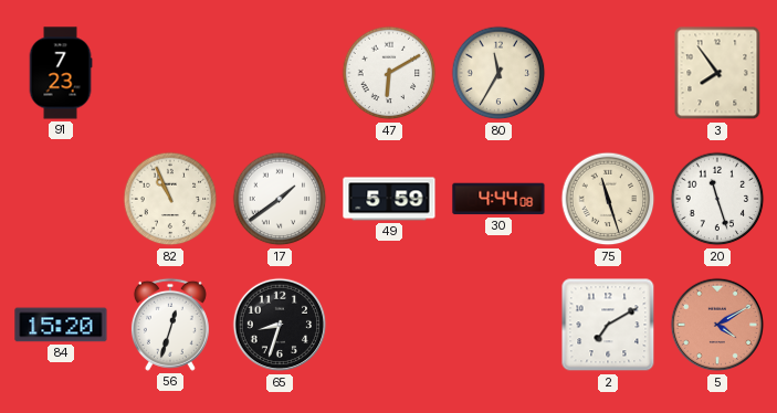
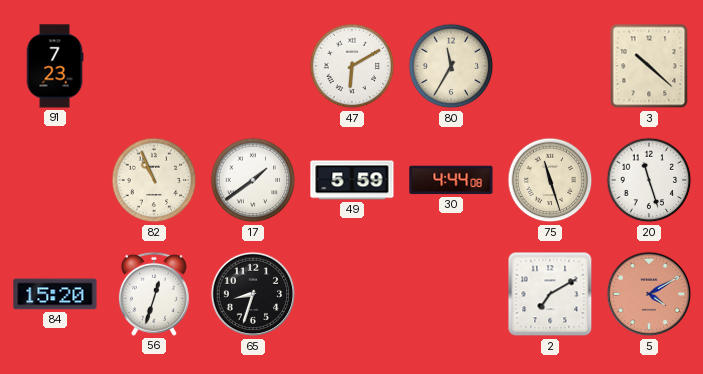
3: 7:54 -> 10:22 (649, 66)
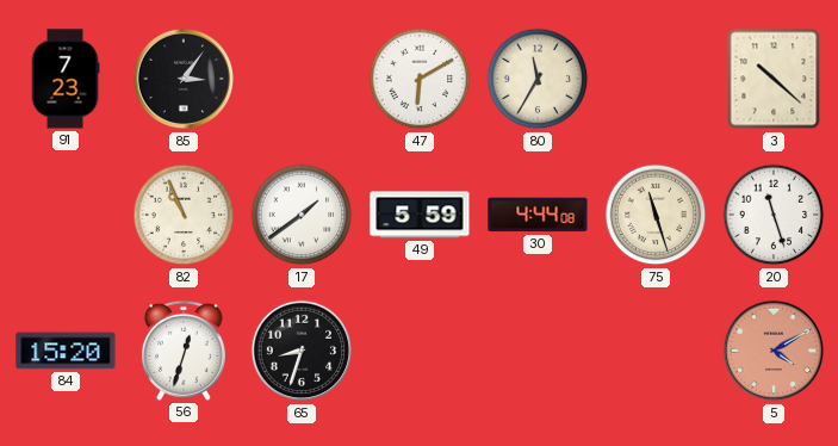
85: none -> 3:06 (184, 79)
2: 7:10 -> none (550, 294)
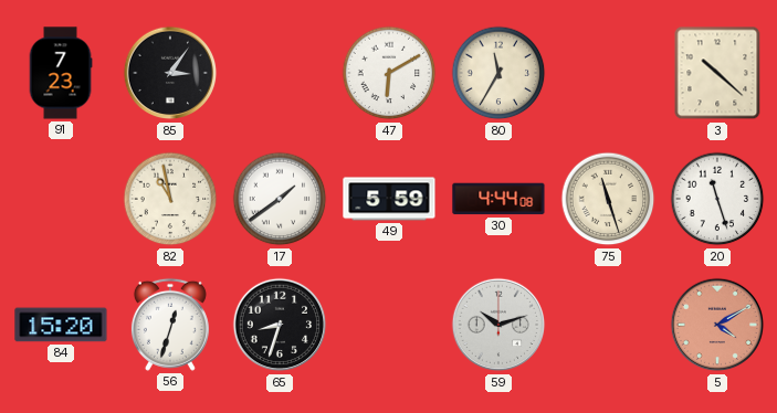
82: 10:56 -> 10:58 (170, 199)
59: none -> 10:12 (498, 325)
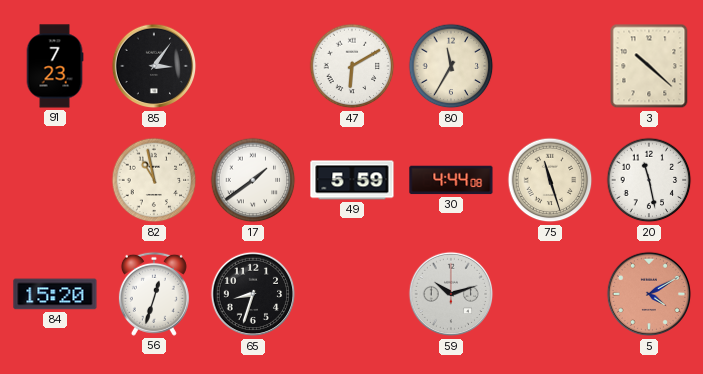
20: 11:27 -> 11:28 (649, 180)
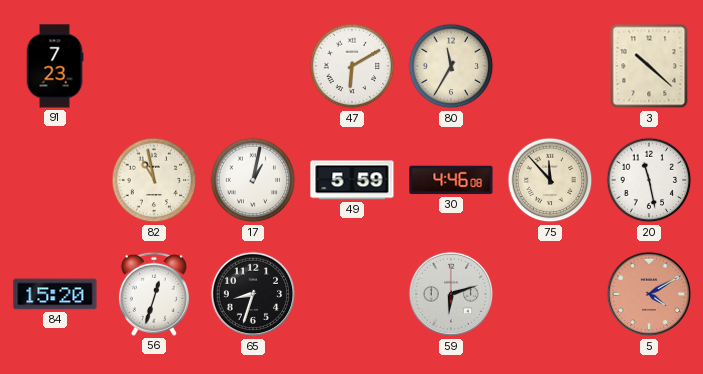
85: 3:06 -> none (154, 66)
17: 1:39 -> 1:02 (253, 180)
30: 4:44 -> 4:46 (451, 180)
75: 11:27 -> 11:53 (550, 180)
59: 10:12 -> 6:12 (451, 294)
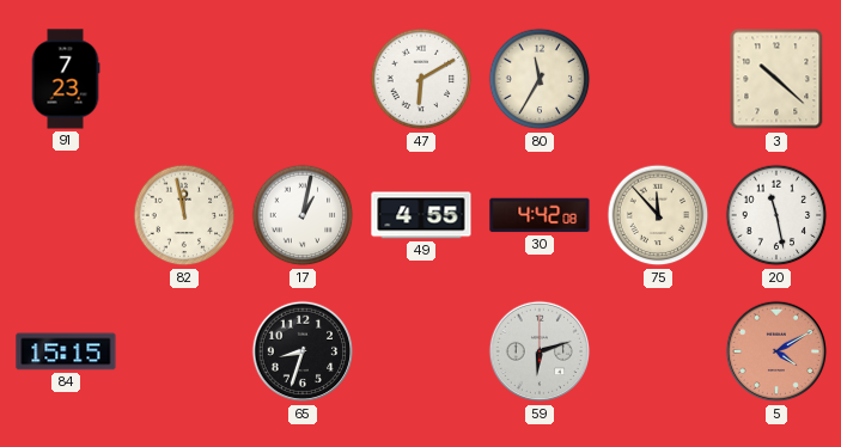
82: 10:58 -> 11:58 (184, 215)
49: 5:59 -> 4:55 (421, 215)
30: 4:46 -> 4:42 (540, 215)
84: 15:20 -> 15:15 (66, 351)
56: 12:33 -> none (154, 294)
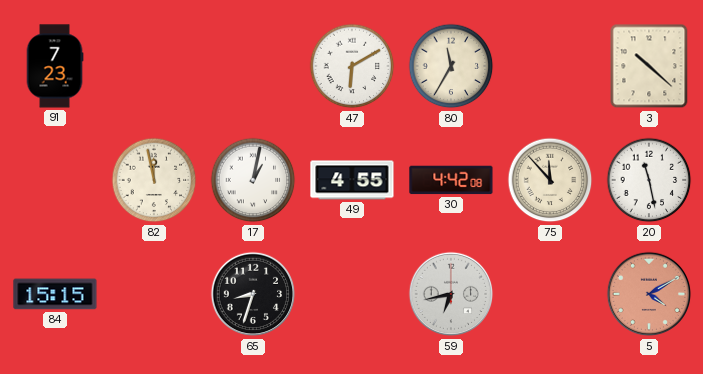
59: 6:12 -> 6:43 (451, 294)
